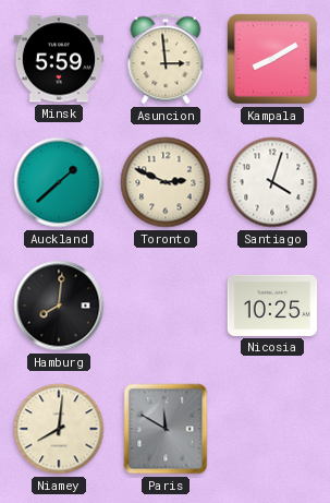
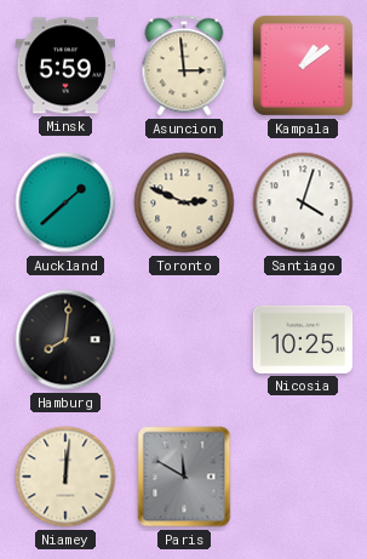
Kampala: 8:10 -> 1:09 (303, 65)
Niamey: 8:01 -> 12:01 (65, 477)
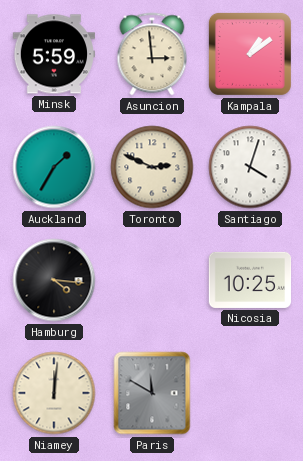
Auckland: 1:38 -> 1:35 (54, 167)
Hamburg: 8:01 -> 4:16 (54, 280)
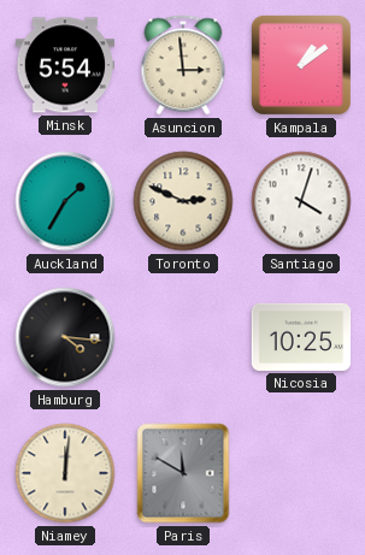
Minsk: 5:59 -> 5:54 (64, 65)
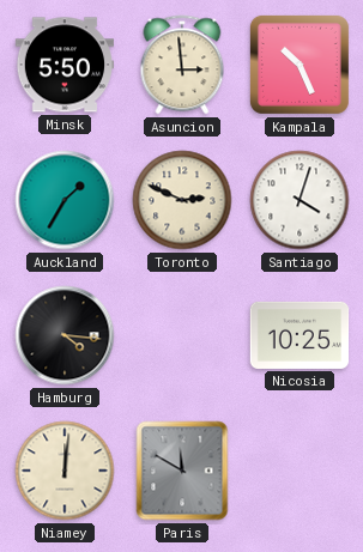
Minsk: 5:54 -> 5:50 (63, 65)
Kampala: 1:09 -> 10:26 (300, 65)
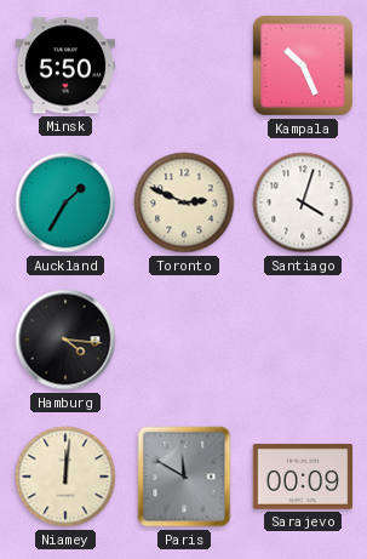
Asuncion: 2:59 -> none (182, 65)
Nicosia: 10:25 -> none (300, 335)
Sarajevo: none -> 00:09 (302, 478)
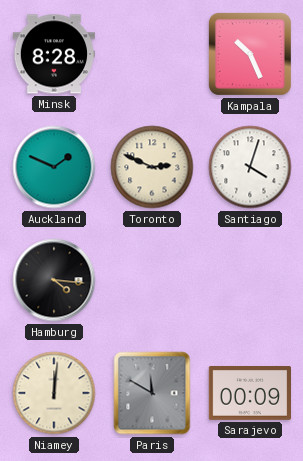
Minsk: 5:50 -> 8:28 (53, 54)
Auckland: 1:35 -> 1:49 (54, 167)
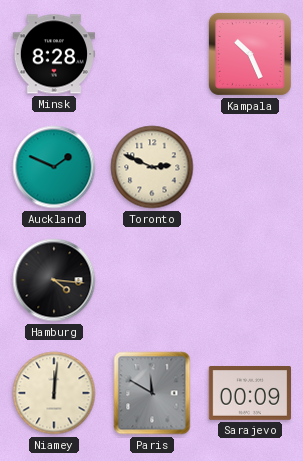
Santiago: 4:03 -> none (250, 167)
